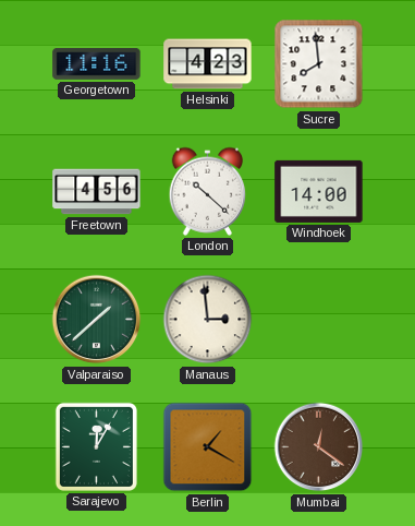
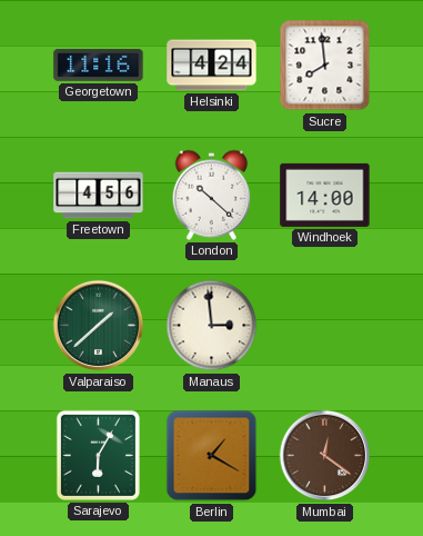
Helsinki: 4:23 -> 4:24 (212, 66)
Sarajevo: 12:05 -> 6:05 (98, 455)
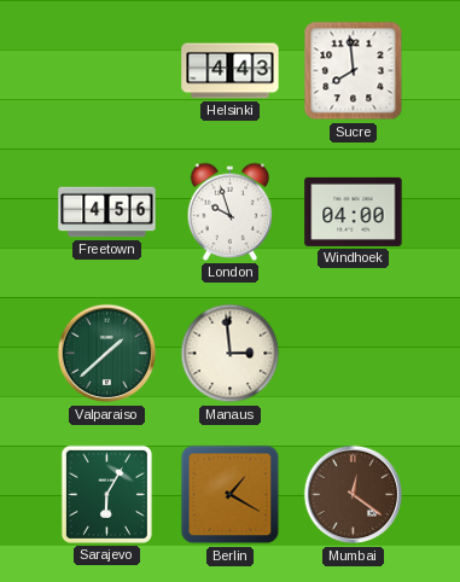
Georgetown: 11:16 -> none (99, 66)
Helsinki: 4:24 -> 4:43 (231, 71)
London: 10:22 -> 9:57 (231, 211)
Windhoek: 14:00 -> 04:00 (354, 211)
